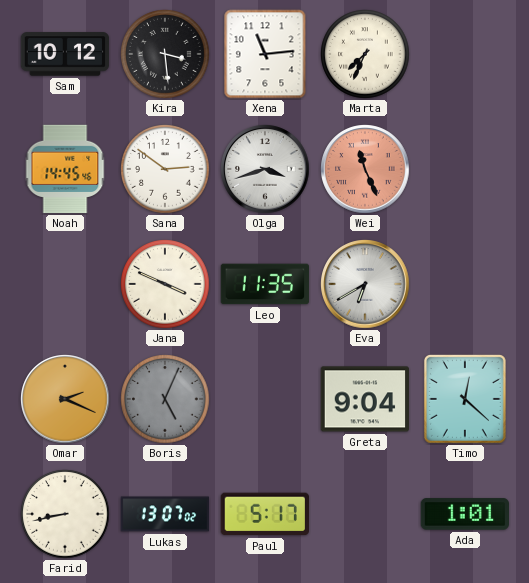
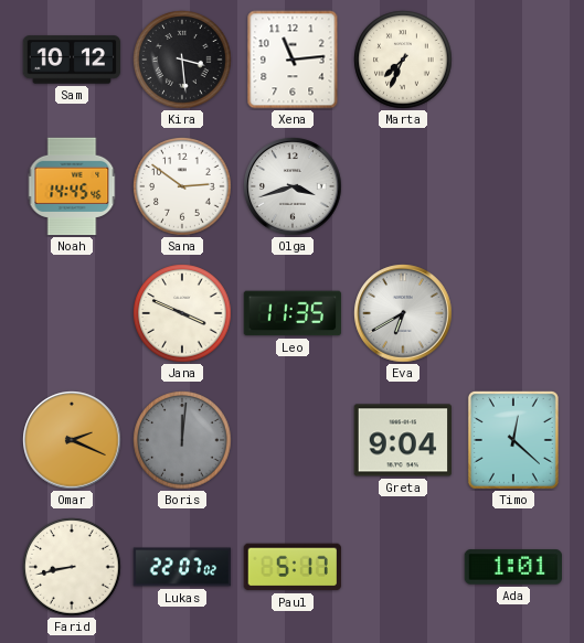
Wei: 11:26 -> none (365, 169)
Boris: 5:04 -> 12:01 (182, 440)
Lukas: 13:07 -> 22:07 (182, 567)
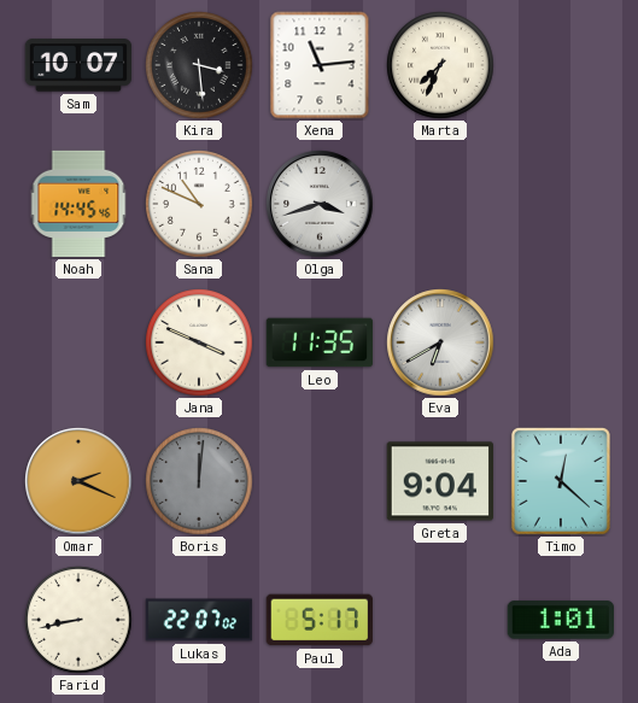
Sam: 10:12 -> 10:07 (78, 65)
Sana: 2:51 -> 10:49 (199, 204)
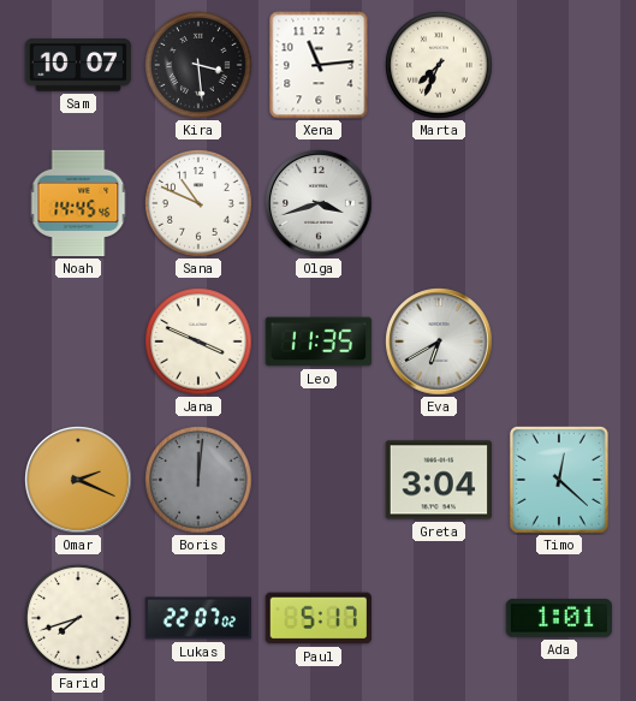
Greta: 9:04 -> 3:04 (438, 480)
Farid: 8:43 -> 7:42 (78, 618)
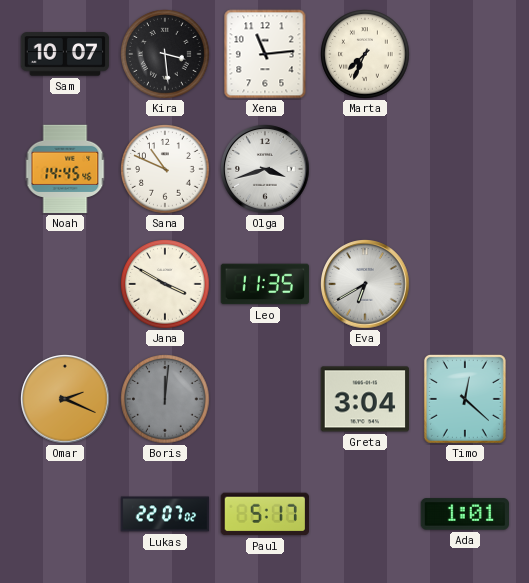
Jana: 3:49 -> 3:50 (165, 284)
Farid: 7:42 -> none (78, 618)
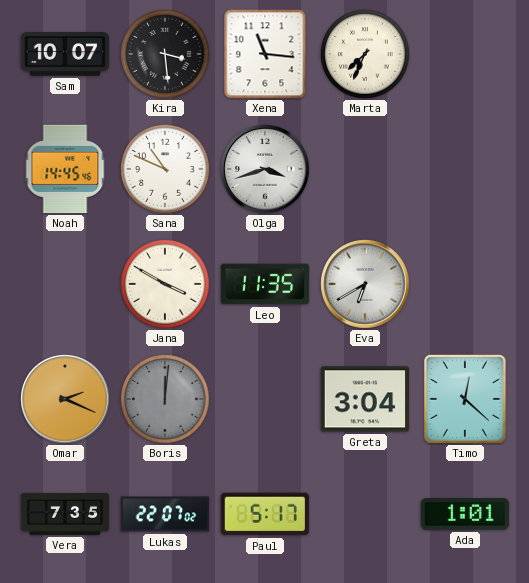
Xena: 11:14 -> 11:16 (265, 54)
Vera: none -> 7:35 (65, 514)
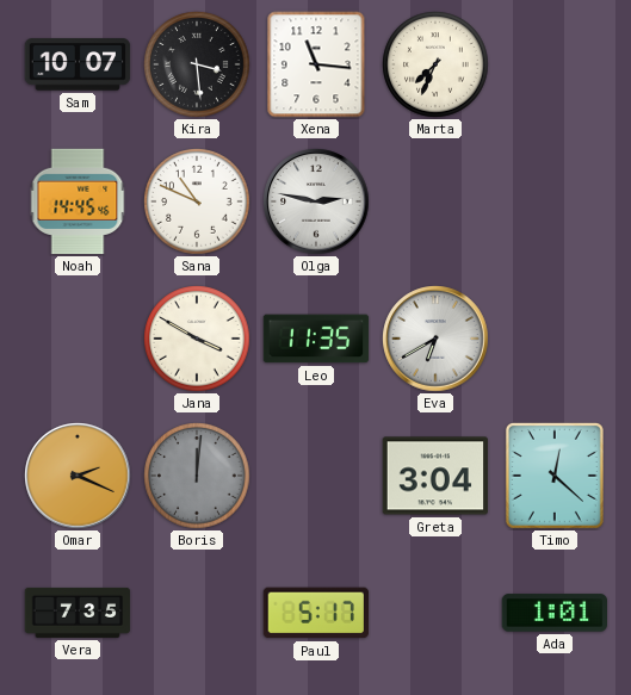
Olga: 3:42 -> 2:47 (316, 201)
Lukas: 22:07 -> none (165, 514)
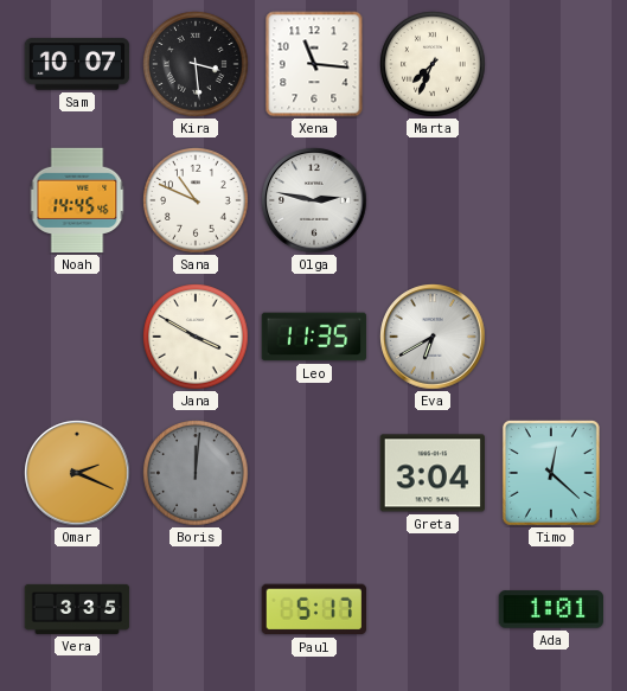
Vera: 7:35 -> 3:35 (77, 609)
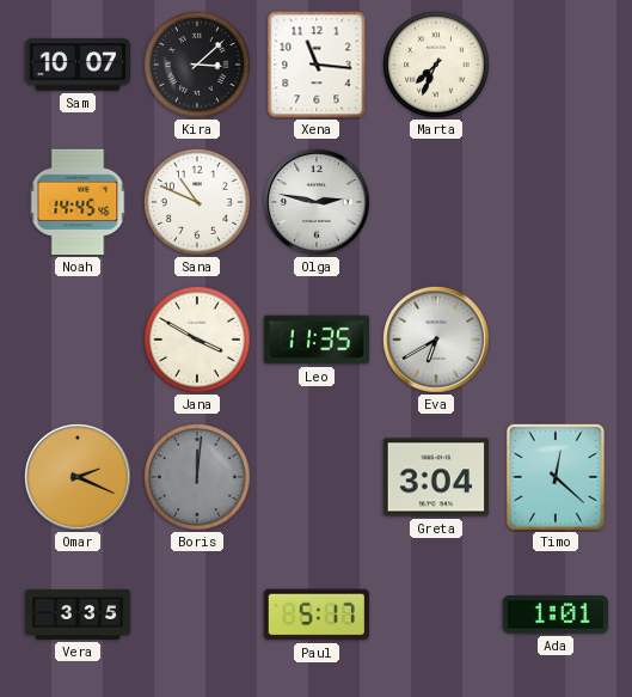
Kira: 3:29 -> 3:08 (197, 65)
